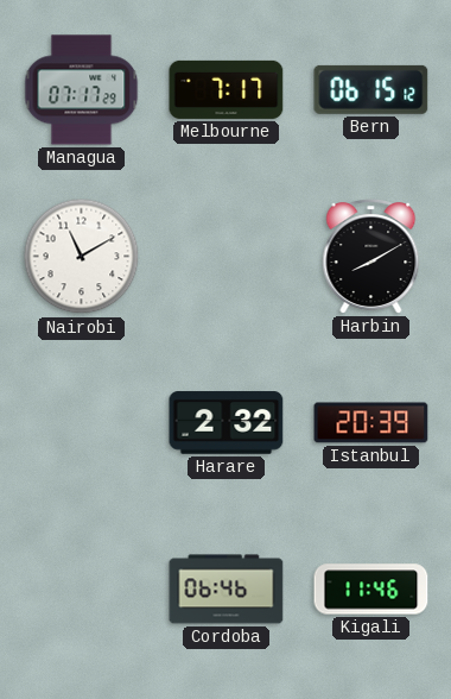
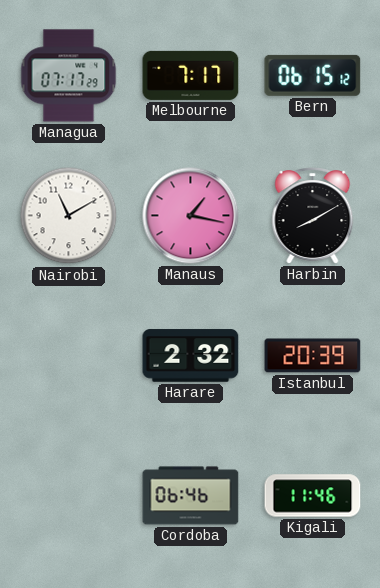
Manaus: none -> 1:17 (191, 216)
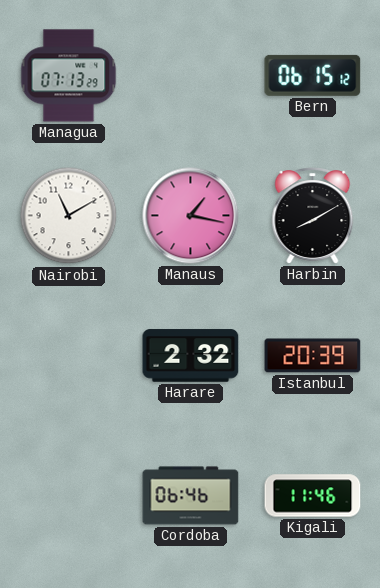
Managua: 07:17 -> 07:13 (69, 76)
Melbourne: 7:17 -> none (191, 75)
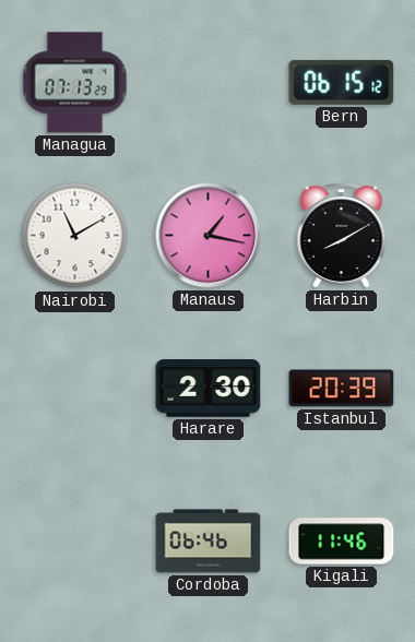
Harare: 2:32 -> 2:30 (209, 389)
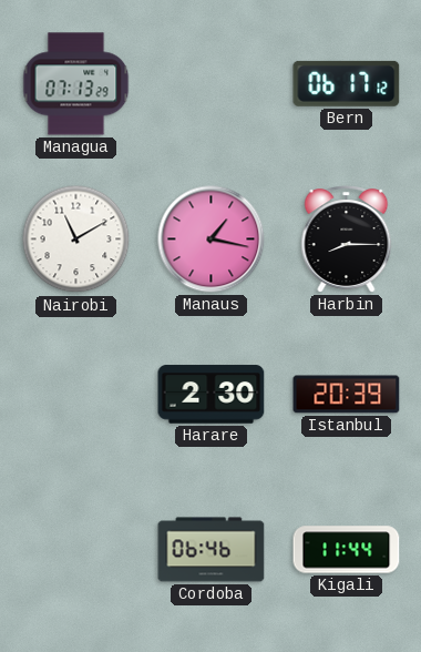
Bern: 06:15 -> 06:17 (347, 83)
Harbin: 8:10 -> 8:15 (347, 240)
Kigali: 11:46 -> 11:44 (347, 550)
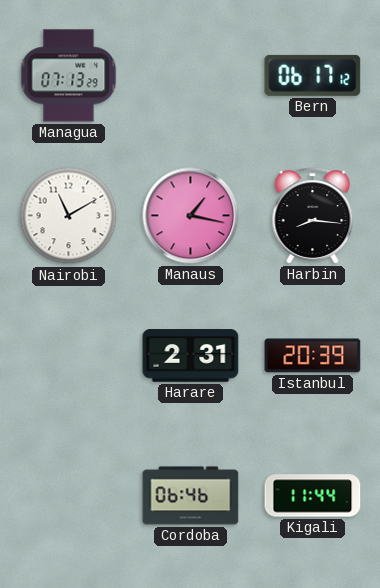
Harbin: 8:15 -> 8:16 (313, 216)
Harare: 2:30 -> 2:31 (191, 356)
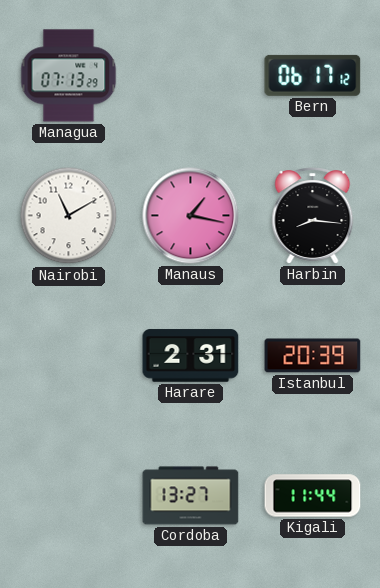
Cordoba: 06:46 -> 13:27 (191, 496)
